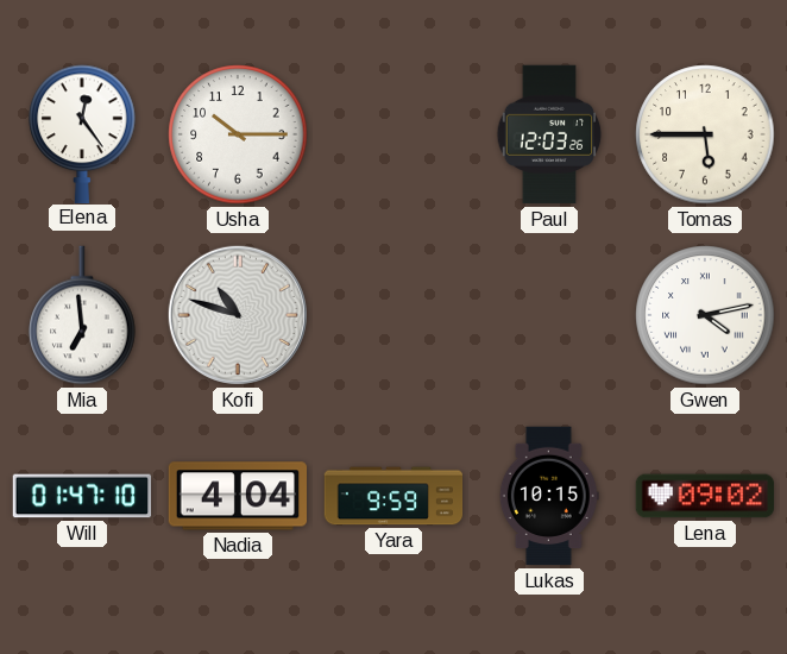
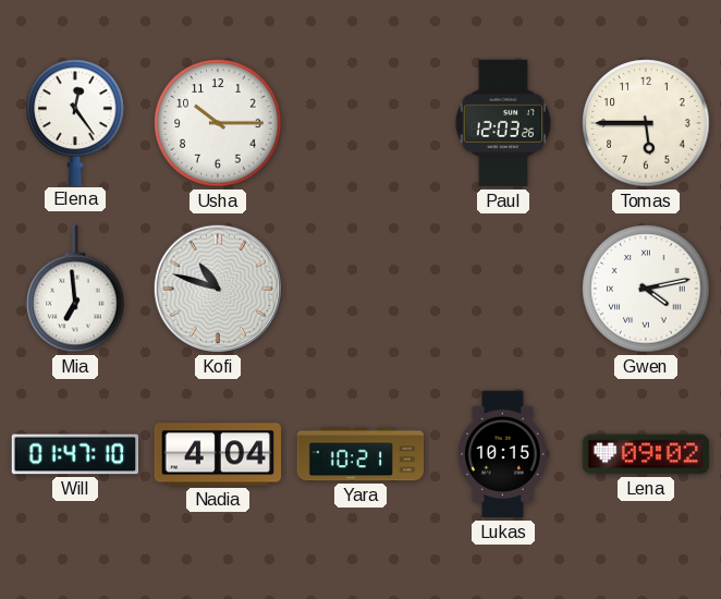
Yara: 9:59 -> 10:21 (361, 454)
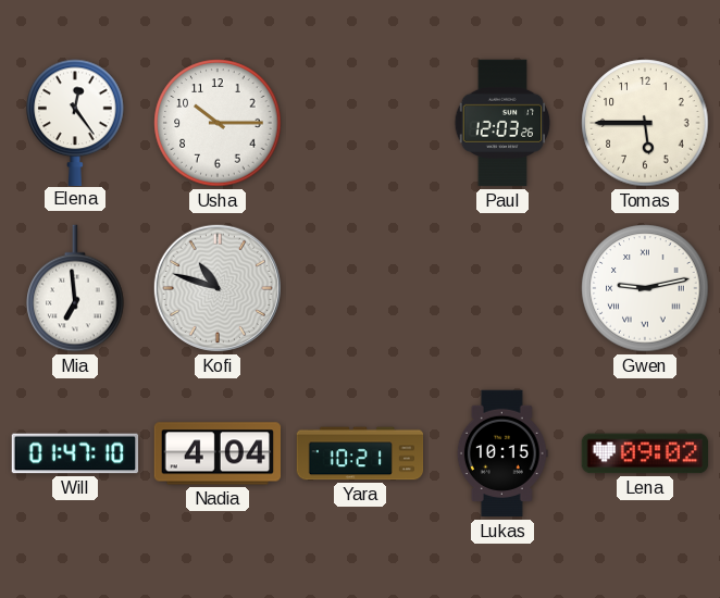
Gwen: 4:13 -> 9:13 (645, 288)
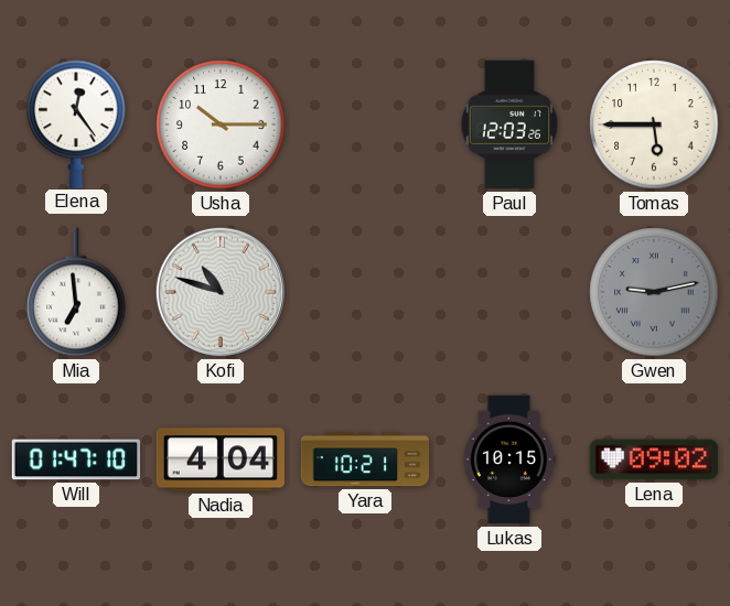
Gwen dial: white -> grey (654, 292)
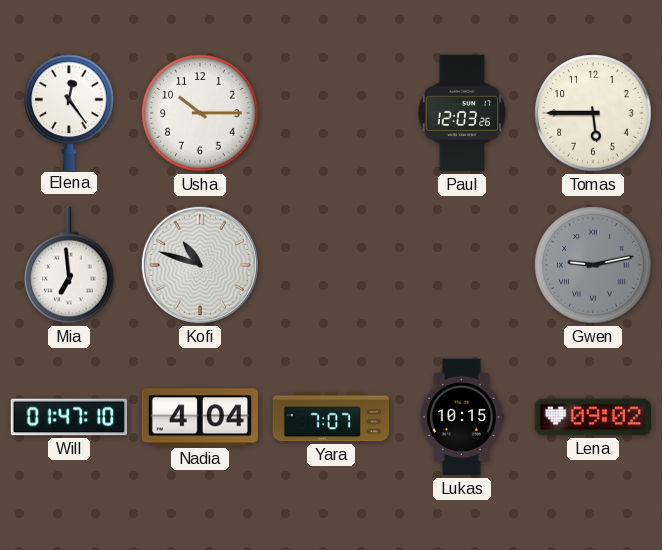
Yara: 10:21 -> 7:07 (331, 417)
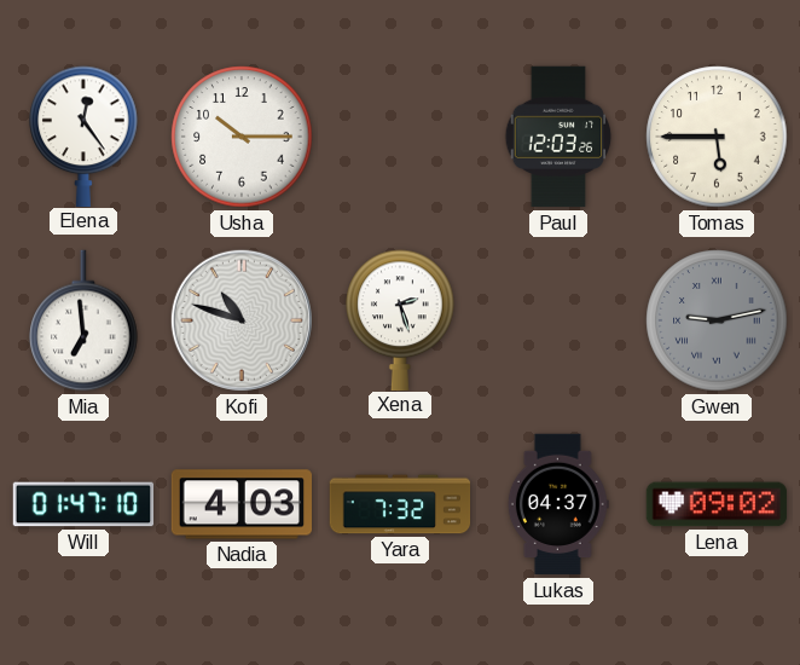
Xena: none -> 2:27 (400, 319)
Nadia: 4:04 -> 4:03 (242, 504)
Yara: 7:07 -> 7:32 (400, 504)
Lukas: 10:15 -> 04:37 (558, 504)
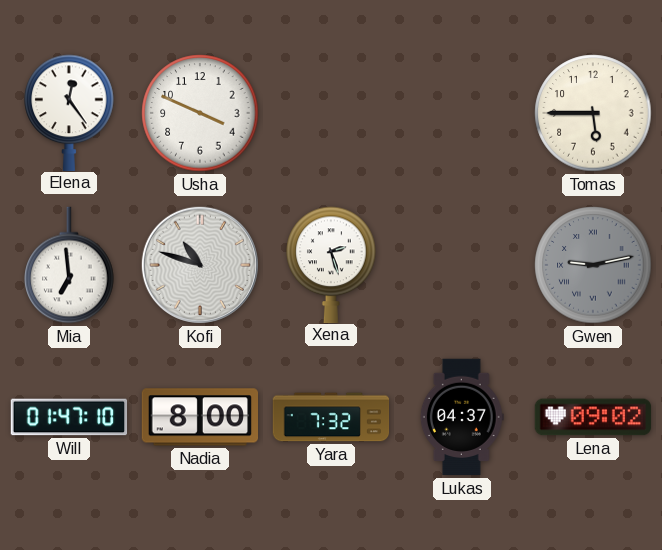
Usha: 10:15 -> 3:49 (200, 113)
Paul: 12:03 -> none (558, 137)
Nadia: 4:03 -> 8:00 (200, 417)
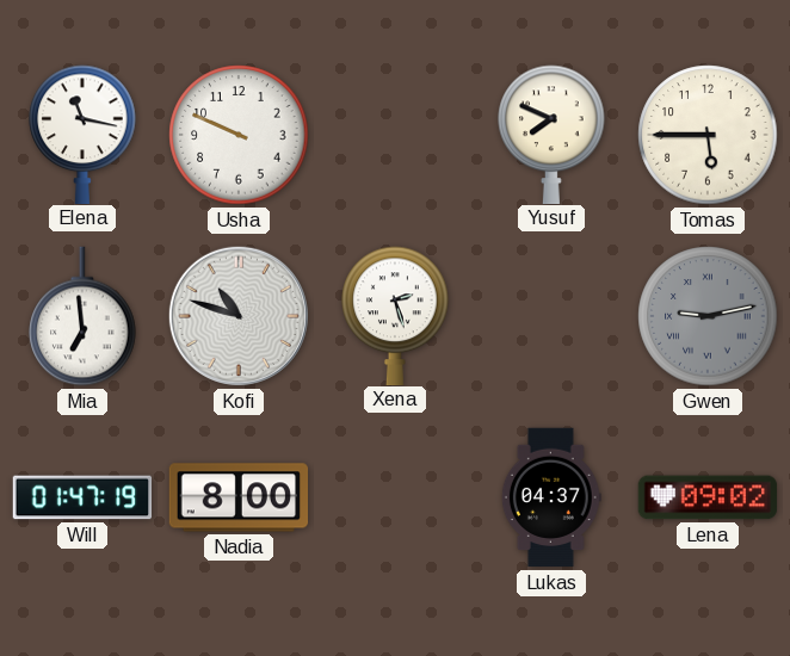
Elena: 12:24 -> 11:17 (82, 134)
Usha: 3:49 -> 9:49 (239, 135)
Yusuf: none -> 7:49 (551, 134)
Will: 01:47:10 -> 01:47:19 (82, 497)
Yara: 7:32 -> none (331, 417)
